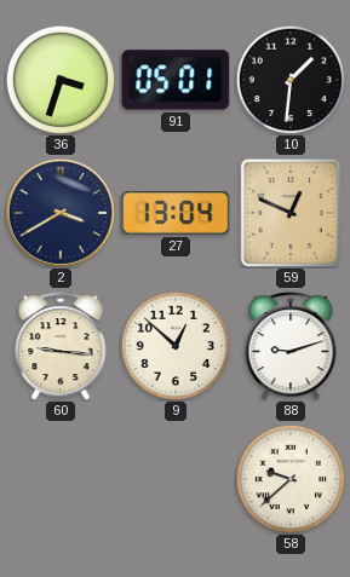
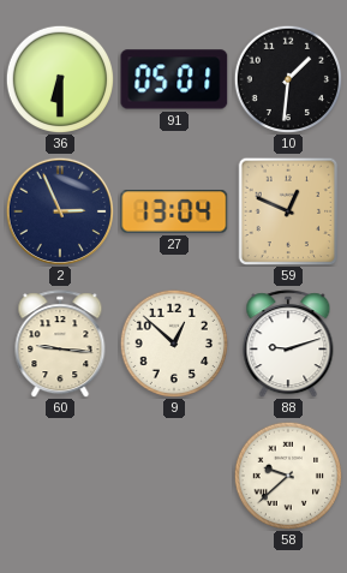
36: 3:33 -> 6:30 (60, 79)
2: 3:40 -> 2:56 (59, 210)
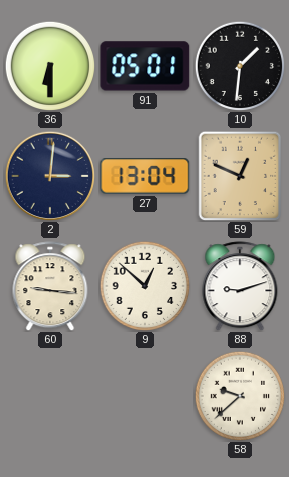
2: 2:56 -> 3:01 (49, 175)
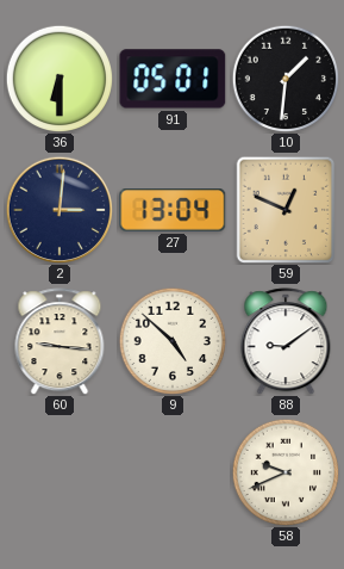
9: 12:52 -> 4:52 (173, 341)
88: 9:12 -> 9:09 (286, 341)
58: 9:38 -> 9:41 (286, 472)
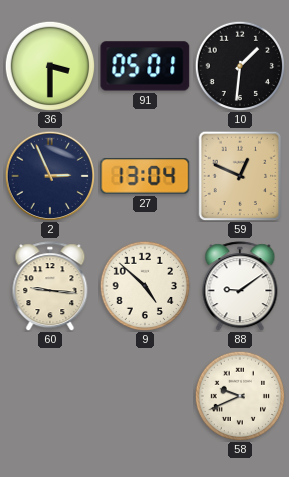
36: 6:30 -> 3:30 (50, 66)
2: 3:01 -> 2:56 (49, 175)
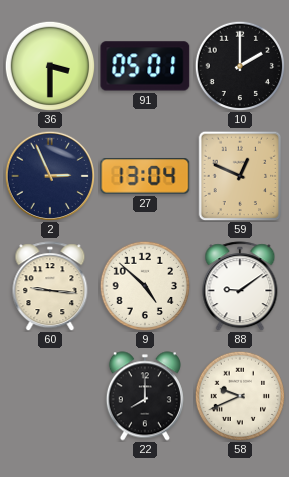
10: 1:31 -> 2:00 (240, 66)
22: none -> 8:00 (145, 396)
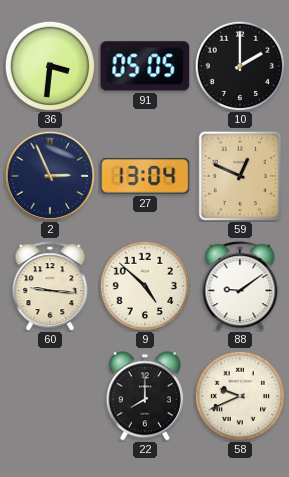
36: 3:30 -> 3:31 (50, 66)
91: 05:01 -> 05:05 (145, 66)
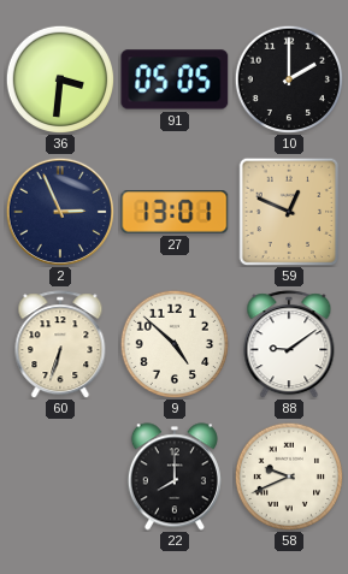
27: 13:04 -> 13:01 (175, 212)
60: 9:16 -> 6:33 (60, 344)
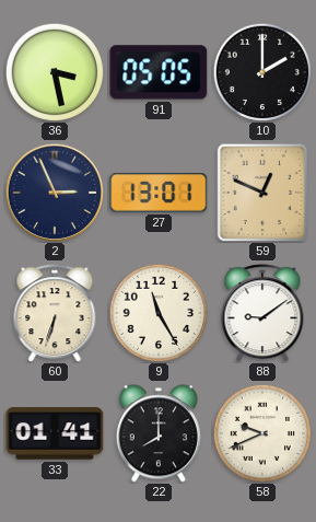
36: 3:31 -> 3:28 (55, 72)
9: 4:52 -> 11:25 (159, 313)
33: none -> 01:41 (55, 433)
